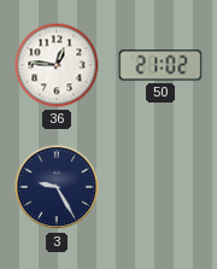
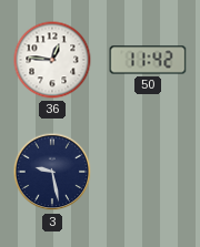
50: 21:02 -> 11:42 (148, 60)
3: 9:25 -> 9:28 (52, 172)
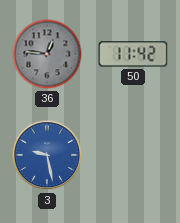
36 dial: white -> grey (47, 54)
3 dial: navy -> blue (47, 155)
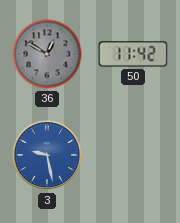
36: 12:46 -> 12:50 (47, 54)
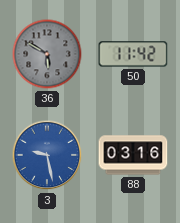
36: 12:50 -> 5:50 (47, 54)
88: none -> 03:16 (133, 155)
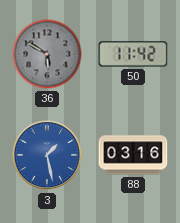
3: 9:28 -> 1:28 (47, 155)
